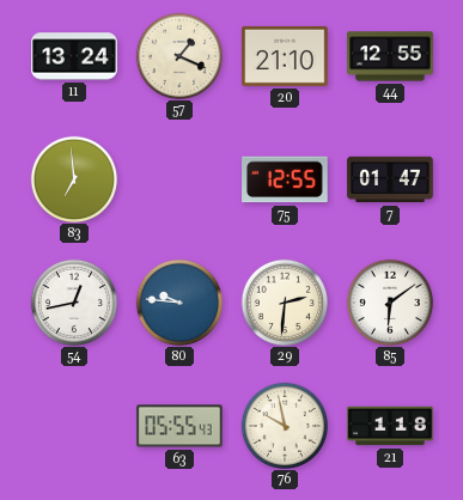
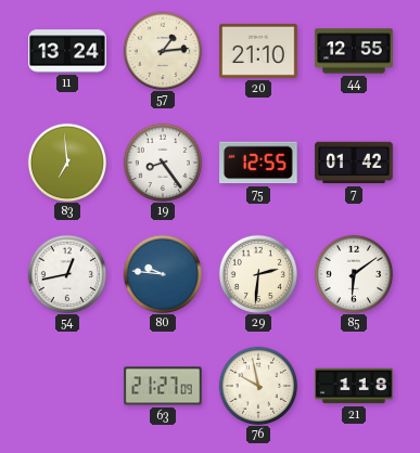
57: 1:19 -> 1:14 (162, 50)
19: none -> 8:24 (162, 161)
7: 01:47 -> 01:42 (354, 163)
63: 05:55 -> 21:27 (163, 386)
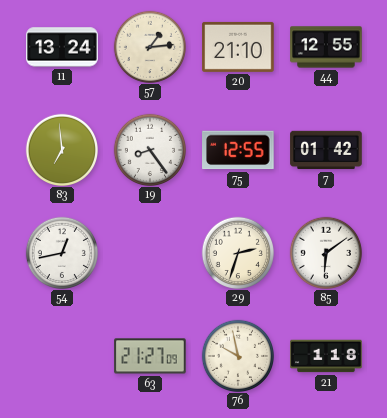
80: 9:46 -> none (162, 273)
29: 2:31 -> 2:33 (237, 252)
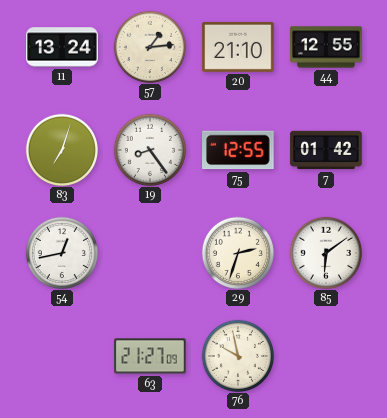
83: 6:59 -> 7:03 (61, 149)
21: 1:18 -> none (326, 356)
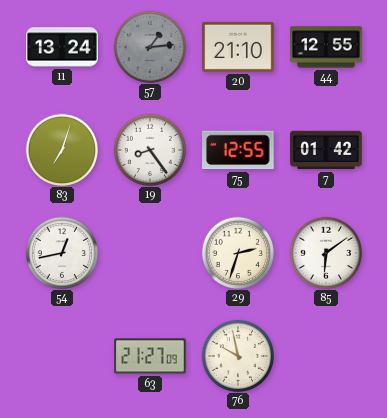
57 dial: cream -> grey (149, 46)
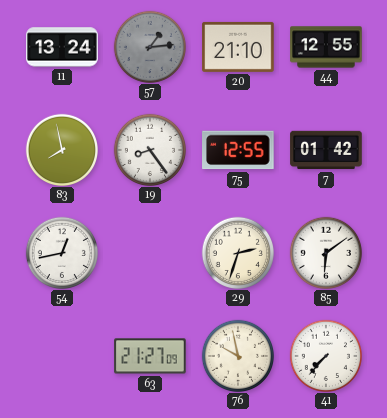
83: 7:03 -> 7:58 (61, 149)
41: none -> 7:37 (325, 355)
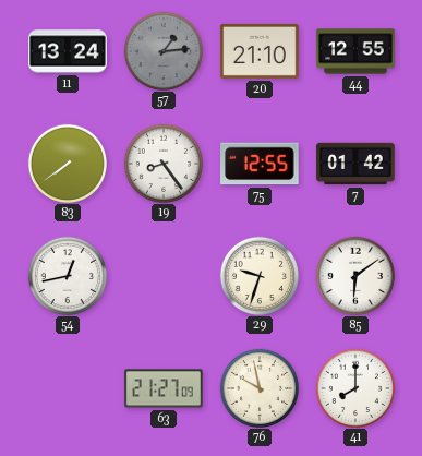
83: 7:58 -> 7:39 (67, 163)
29: 2:33 -> 9:33 (258, 275)
41: 7:37 -> 8:00 (354, 387)
